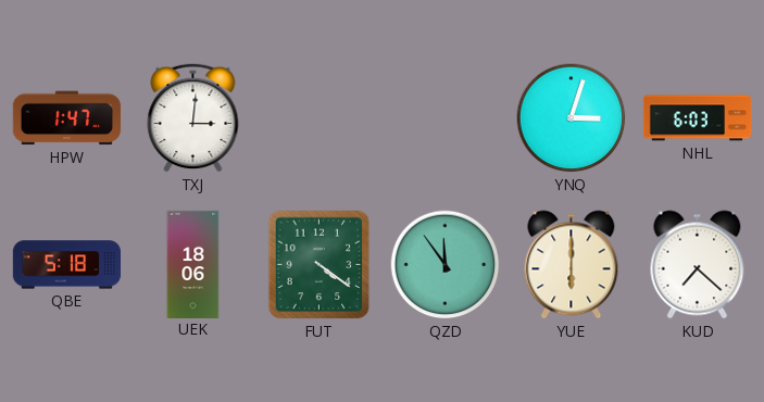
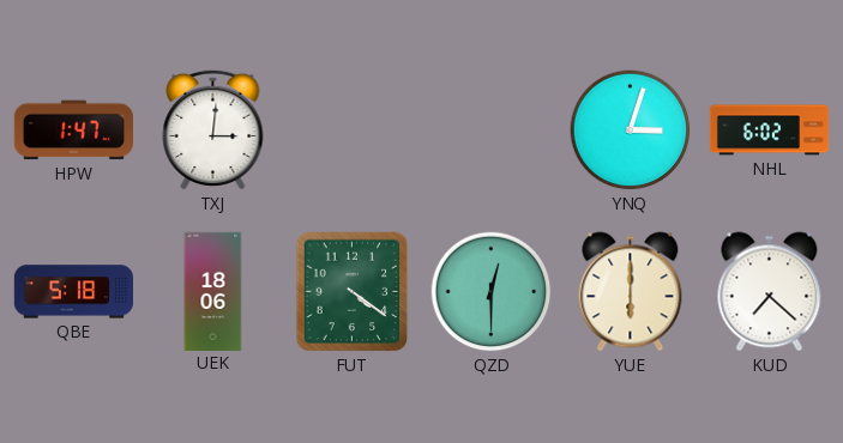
NHL: 6:03 -> 6:02 (770, 131)
QZD: 11:54 -> 12:30 (492, 292)
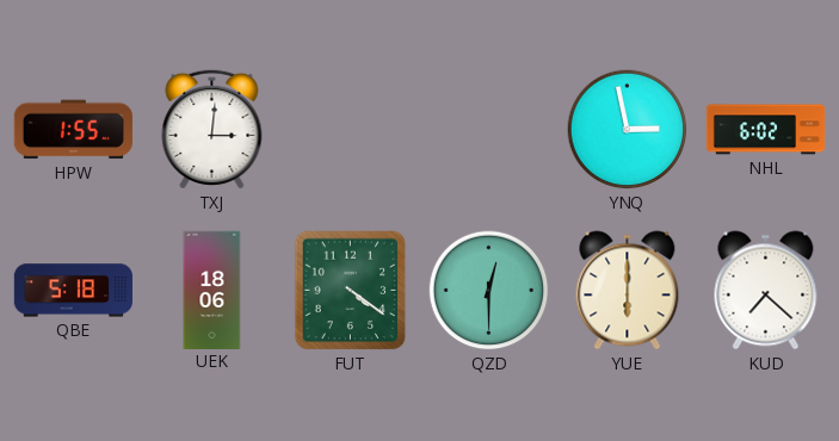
HPW: 1:47 -> 1:55 (73, 130)
YNQ: 3:03 -> 2:58 (628, 130)
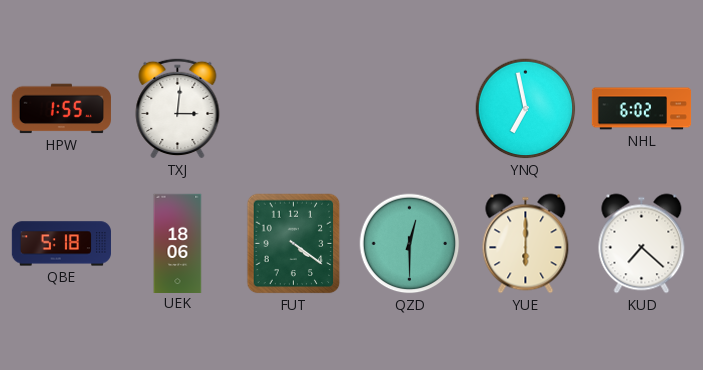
YNQ: 2:58 -> 6:58 (526, 109)
